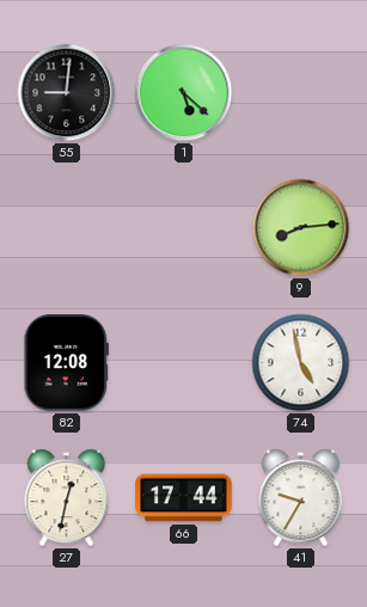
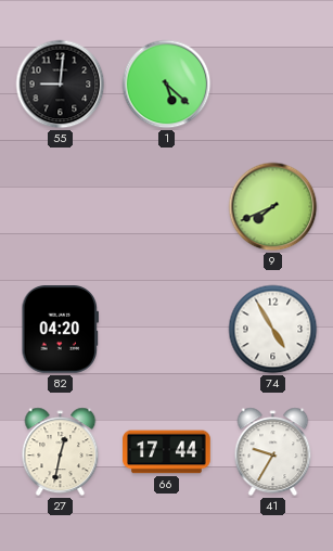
9: 8:14 -> 7:41 (273, 207)
82: 12:08 -> 04:20 (61, 330)
74: 4:58 -> 4:55 (273, 330)
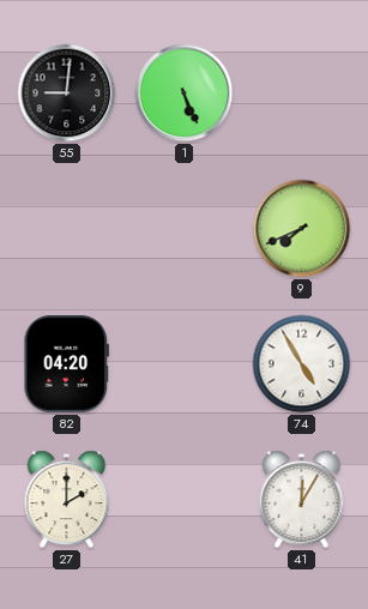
1: 5:22 -> 5:26 (185, 94)
27: 12:32 -> 2:00 (67, 500)
66: 17:44 -> none (167, 452)
41: 9:35 -> 12:05 (302, 500)
